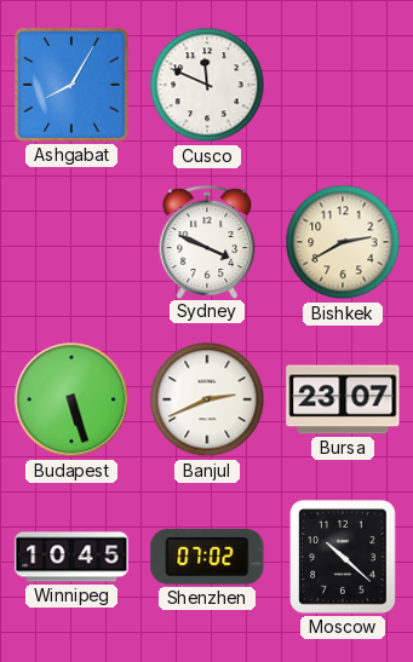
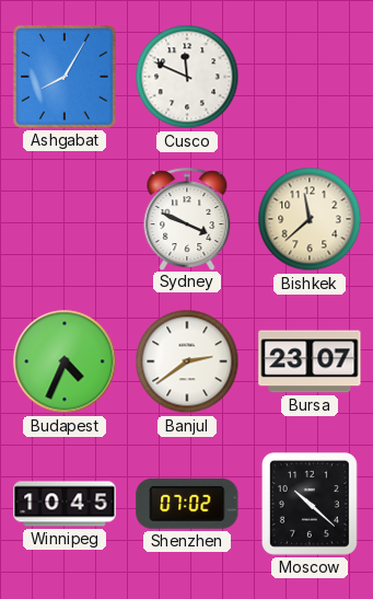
Bishkek: 2:40 -> 11:38 (310, 219)
Budapest: 5:27 -> 4:34 (65, 361)
Banjul: 2:41 -> 2:39 (187, 361)
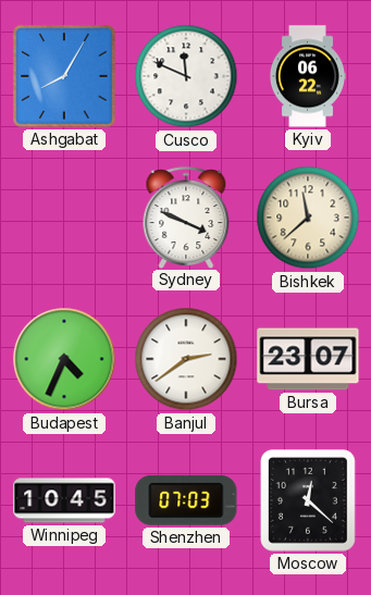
Kyiv: none -> 06:22 (307, 76)
Shenzhen: 07:02 -> 07:03 (186, 500)
Moscow: 10:22 -> 12:22 (309, 501)
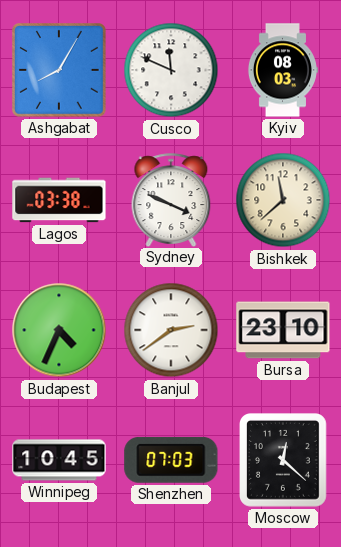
Kyiv: 06:22 -> 08:03 (282, 70)
Lagos: none -> 03:38 (59, 200)
Bursa: 23:07 -> 23:10 (283, 330)
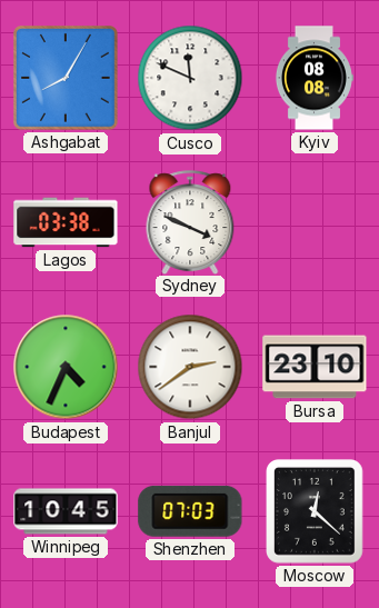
Kyiv: 08:03 -> 08:08 (313, 78)
Bishkek: 11:38 -> none (283, 200)
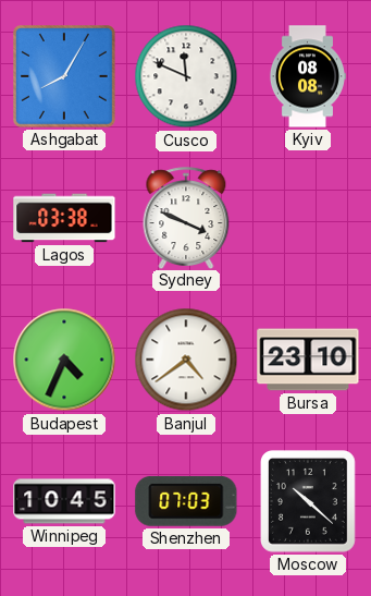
Banjul: 2:39 -> 4:39 (186, 360)
Moscow: 12:22 -> 10:22 (309, 502)
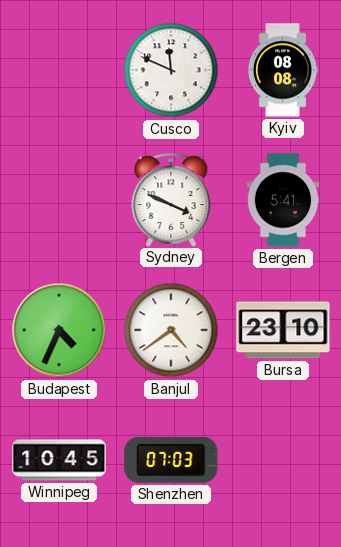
Ashgabat: 8:05 -> none (65, 77)
Lagos: 03:38 -> none (64, 218)
Bergen: none -> 5:41 (283, 200)
Moscow: 10:22 -> none (309, 502)
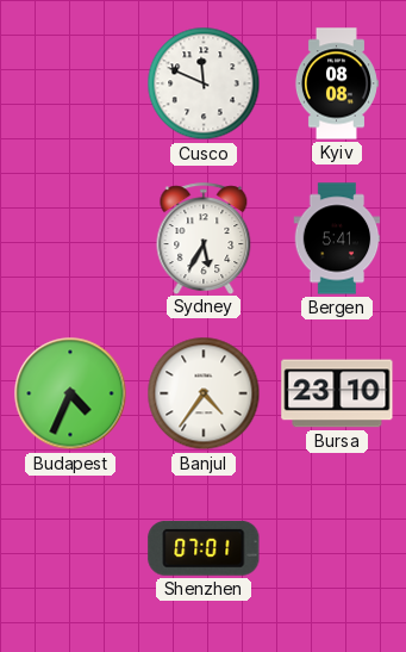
Sydney: 3:49 -> 5:35 (204, 238)
Banjul: 4:39 -> 4:36 (204, 393)
Winnipeg: 10:45 -> none (59, 460)
Shenzhen: 07:03 -> 07:01 (204, 548)
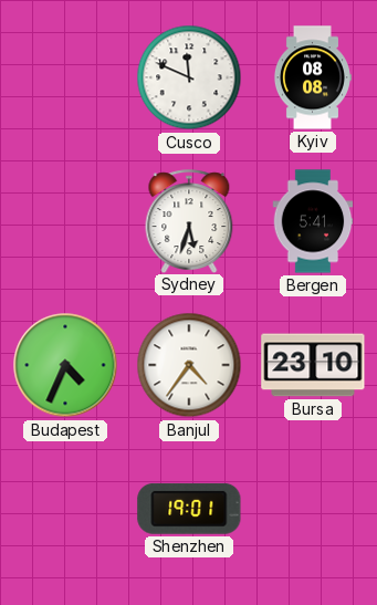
Sydney: 5:35 -> 5:33 (189, 221)
Shenzhen: 07:01 -> 19:01 (189, 509)
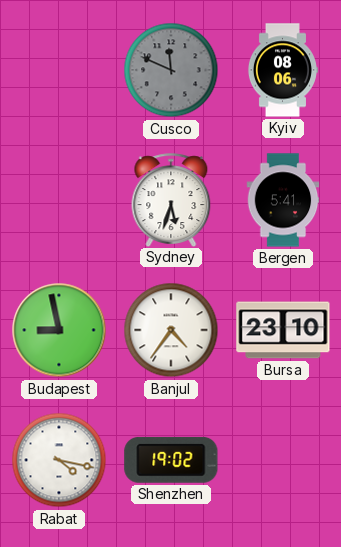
Cusco dial: white -> grey (171, 70)
Kyiv: 08:08 -> 08:06 (282, 70)
Budapest: 4:34 -> 8:58 (59, 330)
Rabat: none -> 4:17 (59, 460)
Shenzhen: 19:01 -> 19:02 (171, 460)
